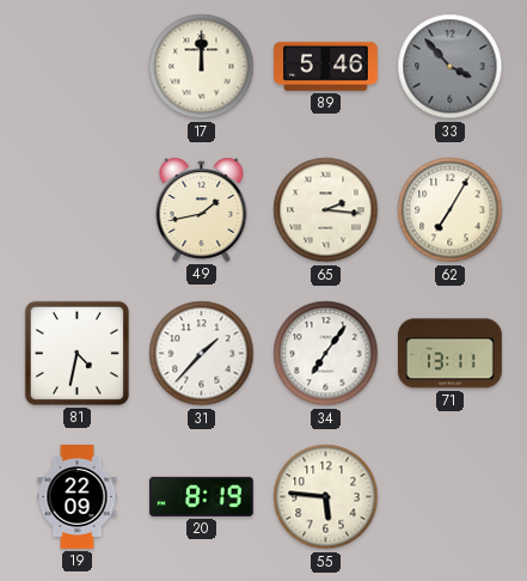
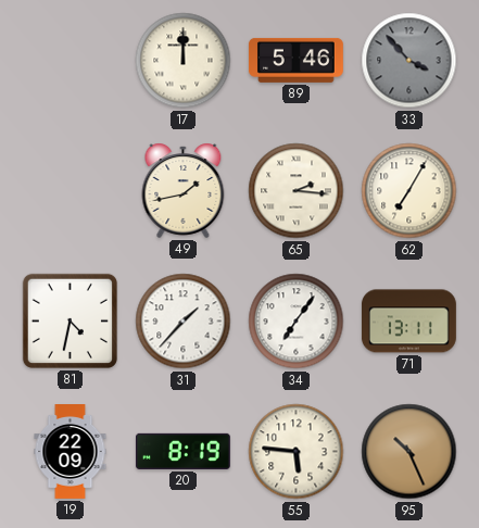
95: none -> 10:26 (409, 452)
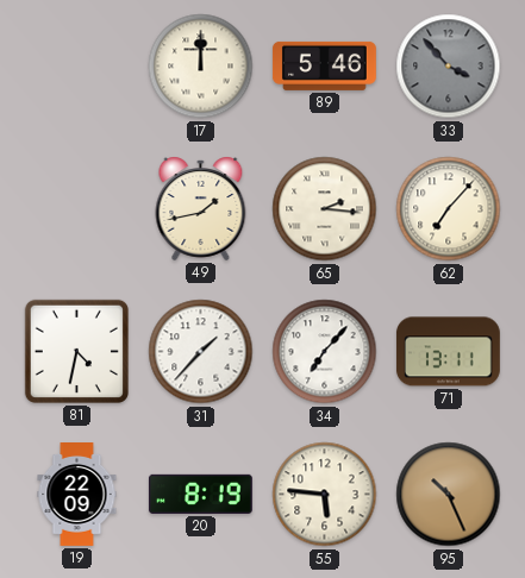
62: 7:05 -> 7:07 (449, 209)
34: 7:06 -> 7:07 (325, 352)
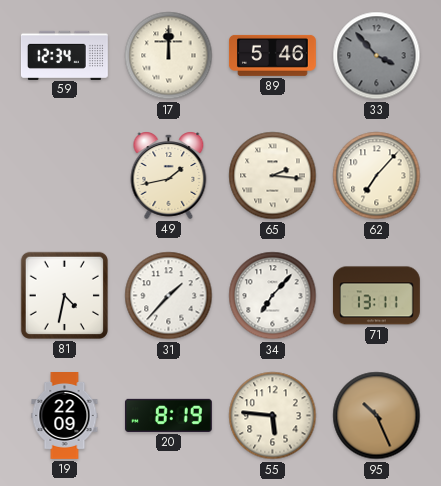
59: none -> 12:34 (65, 55)
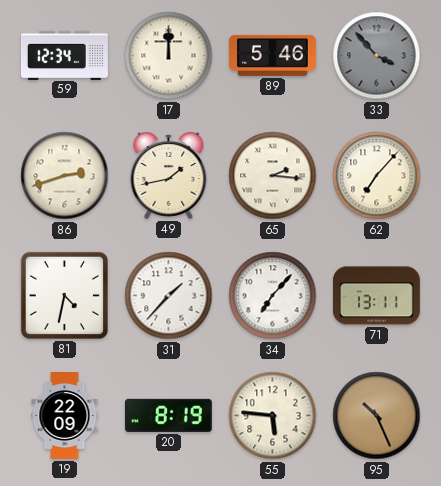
86: none -> 2:42 (65, 176)
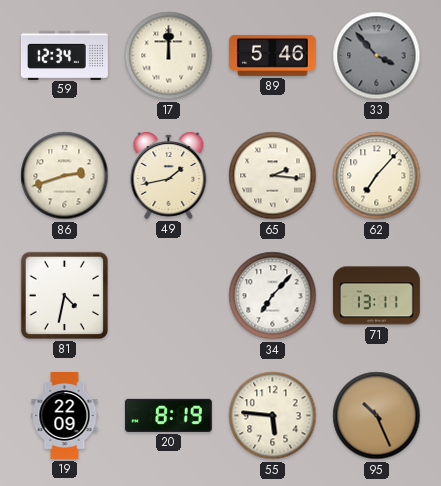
31: 1:37 -> none (169, 296)
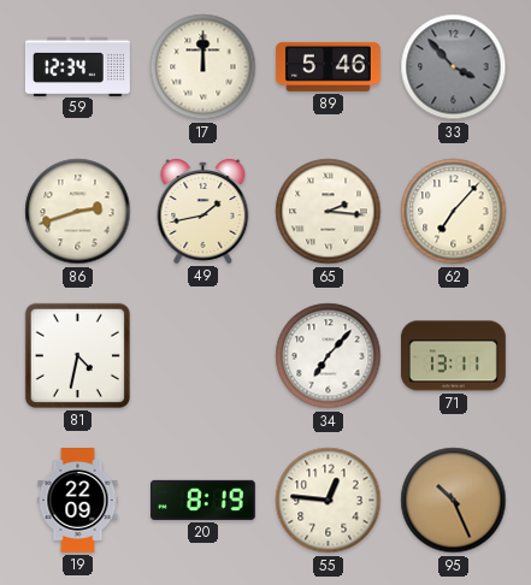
55: 5:46 -> 12:46 (329, 501)
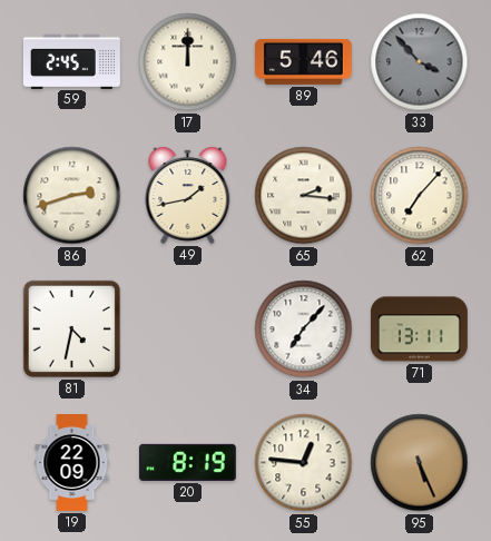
59: 12:34 -> 2:45 (72, 61)
95: 10:26 -> 5:26 (420, 463)
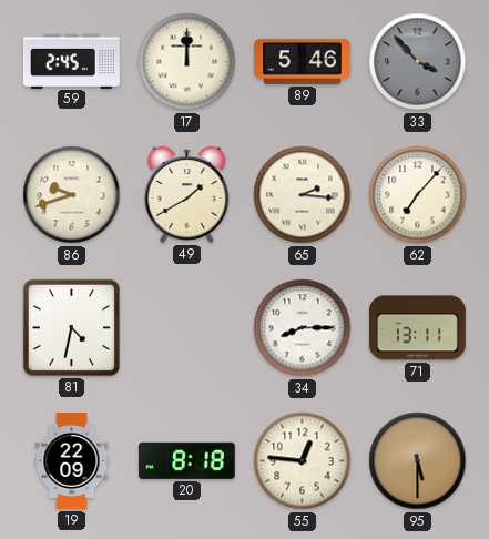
86: 2:42 -> 9:42 (72, 195)
49: 1:43 -> 1:40 (187, 194)
34: 7:07 -> 8:15 (303, 328)
20: 8:19 -> 8:18 (186, 460)
95: 5:26 -> 5:30 (418, 461)
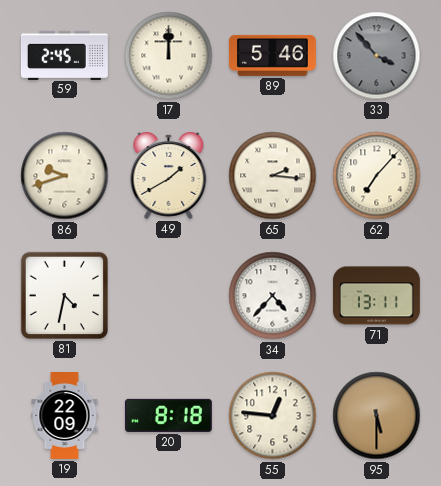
34: 8:15 -> 4:37 (273, 296)
